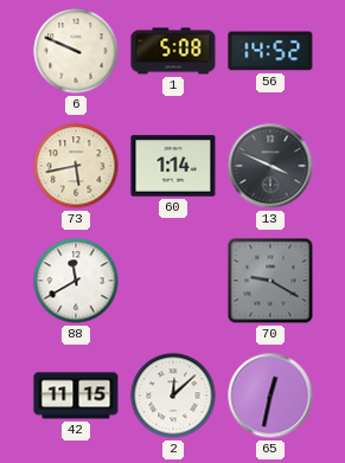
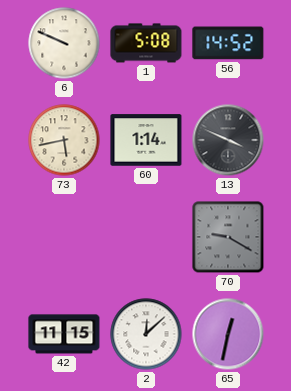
88: 11:40 -> none (76, 281)
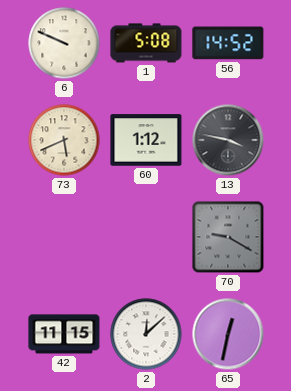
73: 5:43 -> 5:41 (64, 140)
60: 1:14 -> 1:12 (146, 140)
13: 3:49 -> 3:47 (228, 140)
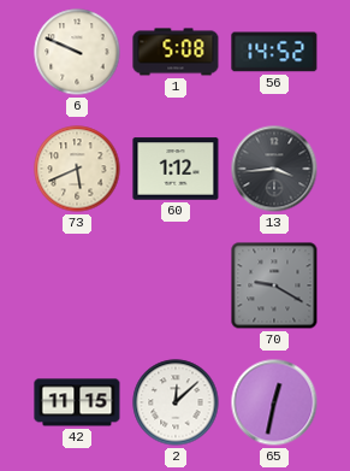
13: 3:47 -> 3:44 (274, 169)
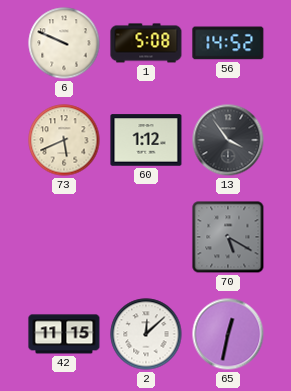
13: 3:44 -> 3:54 (228, 140)
70: 9:20 -> 5:20 (228, 237)
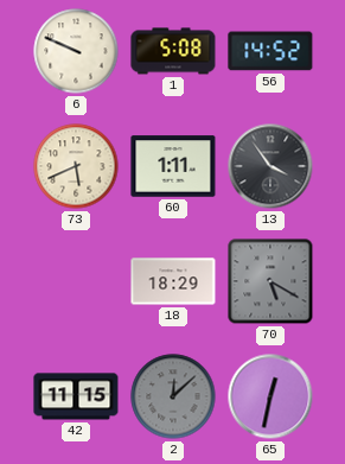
60: 1:12 -> 1:11 (173, 166)
18: none -> 18:29 (173, 281)
2 dial: white -> grey (173, 396)
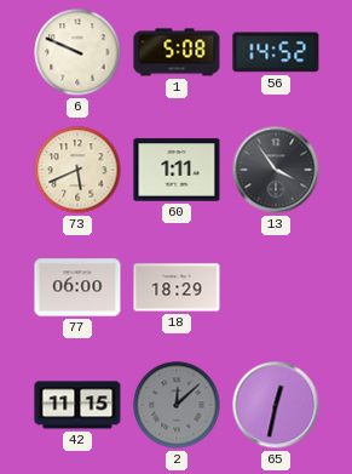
77: none -> 06:00 (77, 287)
70: 5:20 -> none (270, 281)
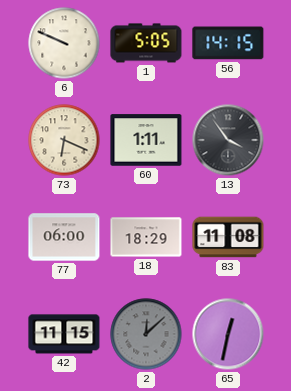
1: 5:08 -> 5:05 (146, 43)
56: 14:52 -> 14:15 (228, 43)
73: 5:41 -> 6:19 (64, 140)
83: none -> 11:08 (228, 237)
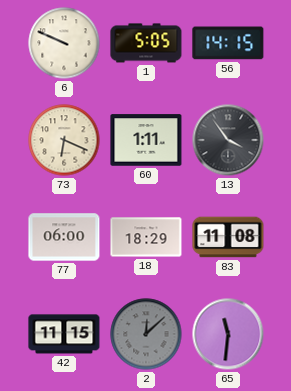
65: 12:32 -> 11:31 (228, 334)
